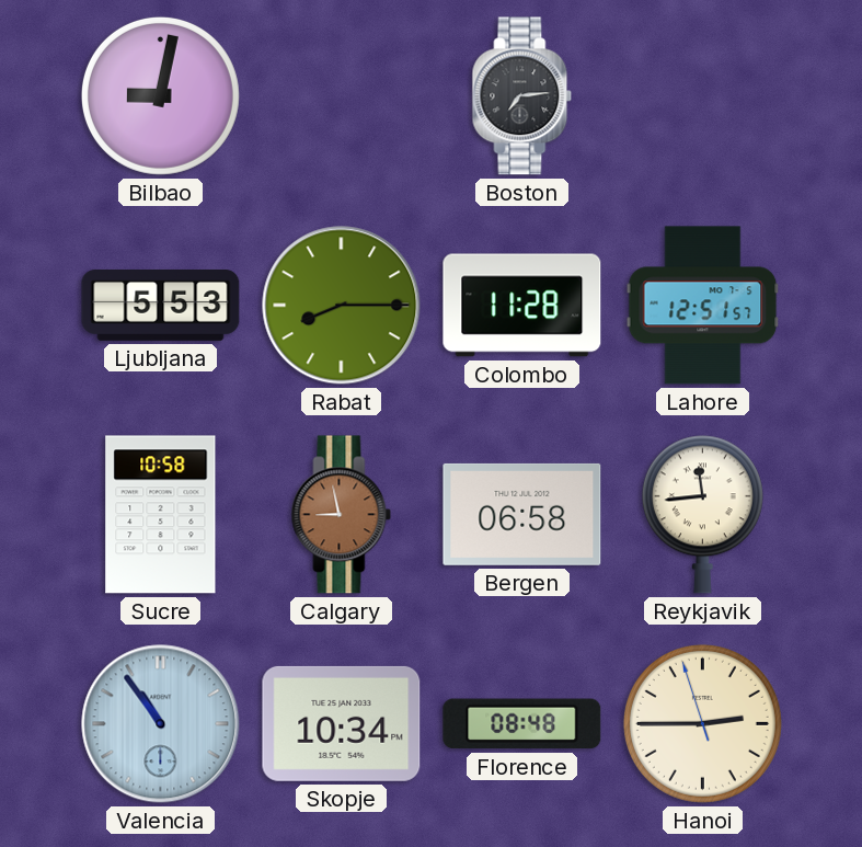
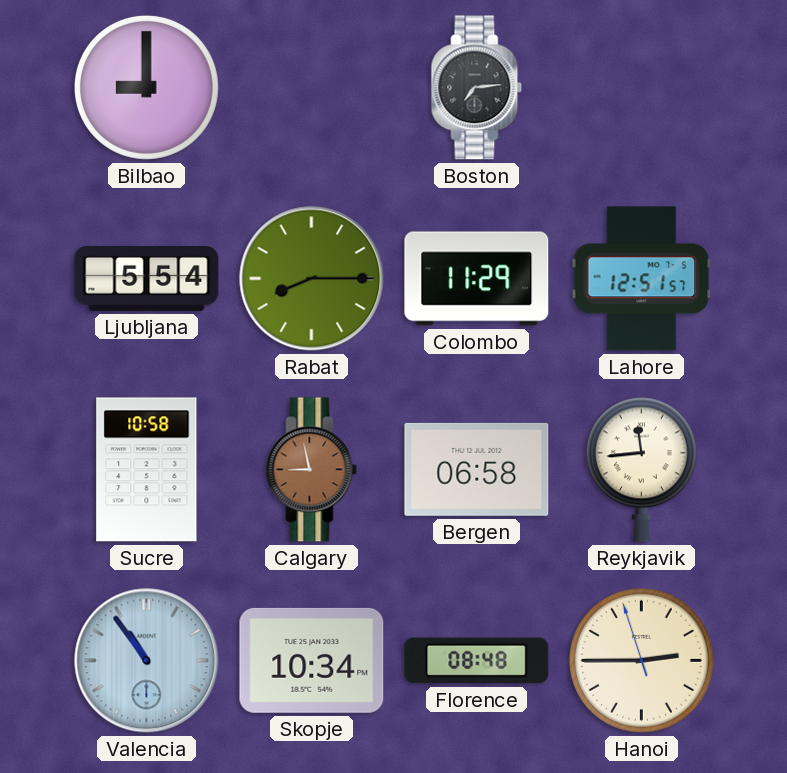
Bilbao: 9:02 -> 9:00 (146, 87)
Ljubljana: 5:53 -> 5:54 (147, 279)
Colombo: 11:28 -> 11:29 (477, 279)
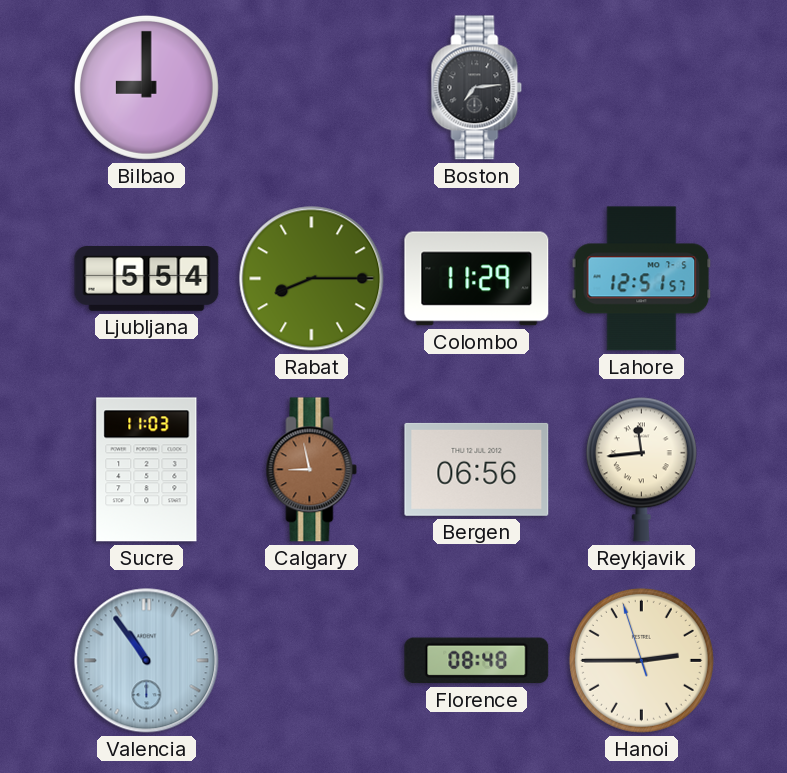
Sucre: 10:58 -> 11:03 (147, 470)
Bergen: 06:58 -> 06:56 (477, 469)
Skopje: 10:34 -> none (312, 660)
